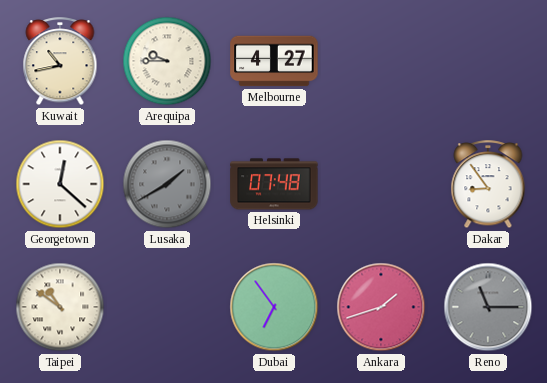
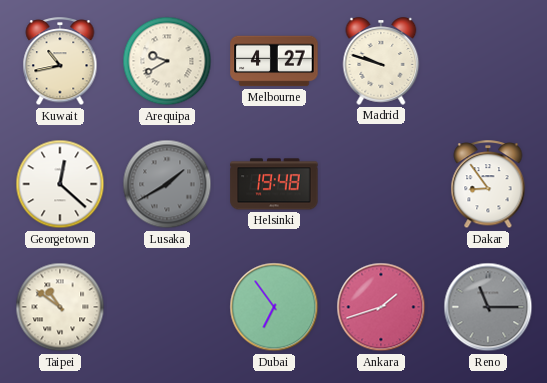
Arequipa: 9:45 -> 9:40 (167, 61)
Madrid: none -> 9:48 (381, 61)
Helsinki: 07:48 -> 19:48 (274, 184)
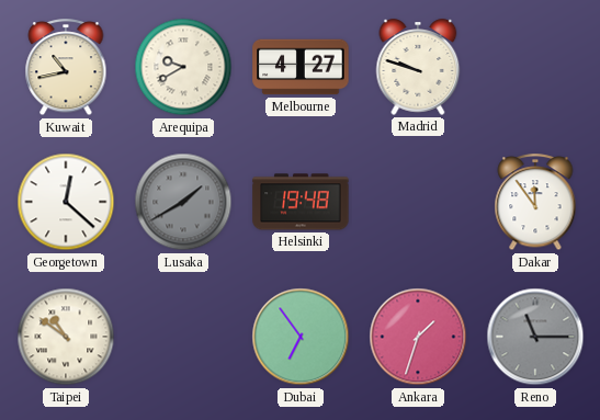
Dakar: 8:54 -> 11:54 (535, 203)
Ankara: 1:42 -> 1:33 (418, 337)
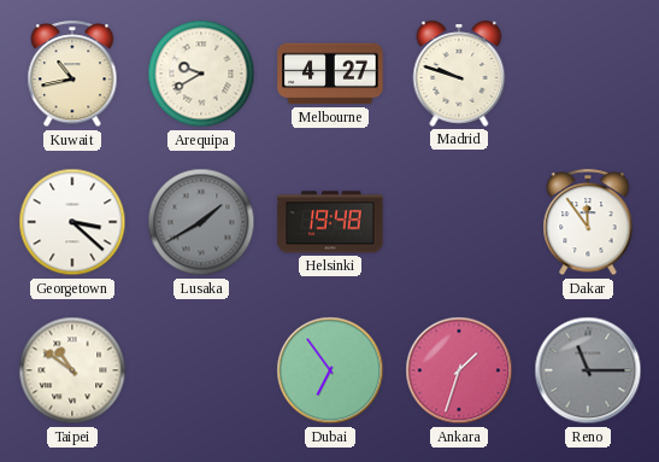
Georgetown: 12:22 -> 3:22 (72, 222)
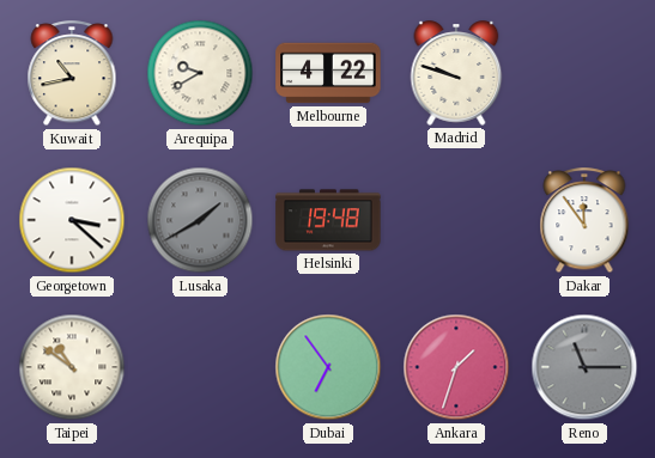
Melbourne: 4:27 -> 4:22 (328, 73)
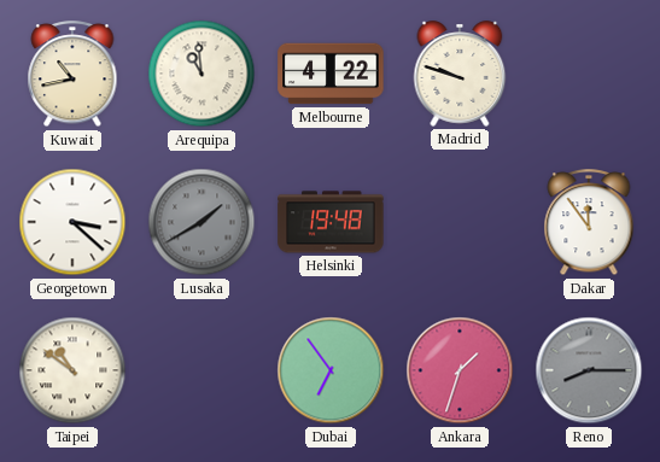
Arequipa: 9:40 -> 10:59 (201, 74)
Reno: 11:15 -> 8:15 (589, 370)
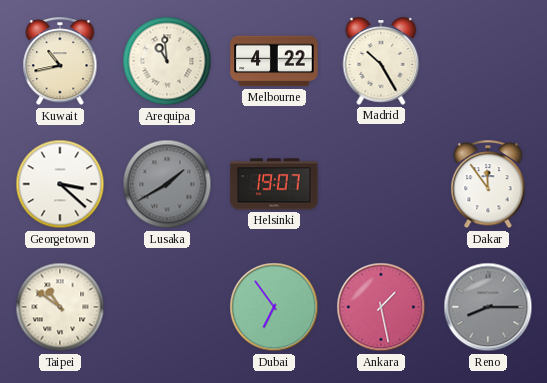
Madrid: 9:48 -> 10:25 (381, 61)
Helsinki: 19:48 -> 19:07 (274, 184)
Ankara: 1:33 -> 1:28 (381, 307)
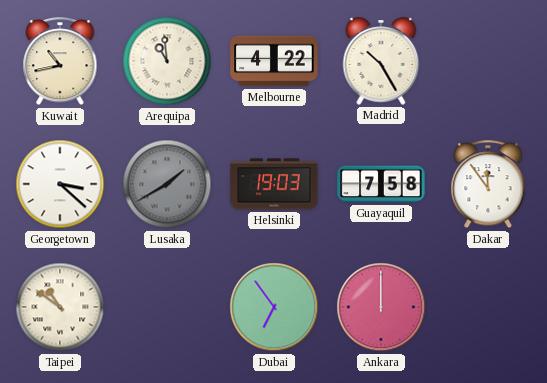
Helsinki: 19:07 -> 19:03 (274, 184)
Guayaquil: none -> 7:58 (381, 184)
Ankara: 1:28 -> 12:00 (381, 307)
Reno: 8:15 -> none (488, 307)
